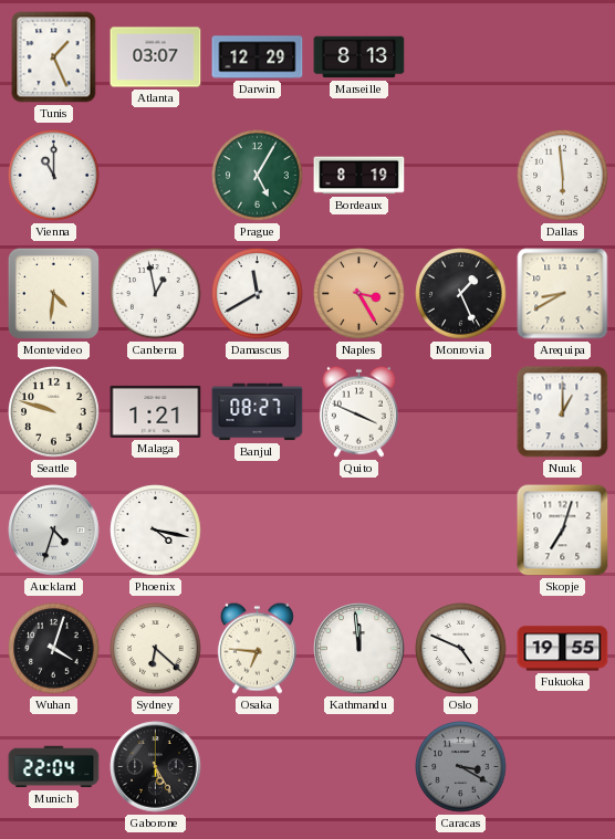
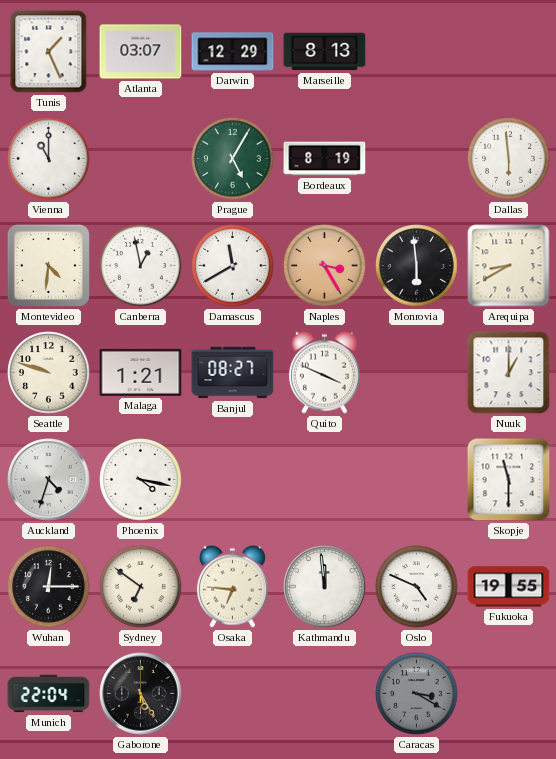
Monrovia: 1:26 -> 5:59 (417, 266)
Skopje: 7:03 -> 11:30 (509, 480)
Wuhan: 4:03 -> 12:15 (49, 587)
Sydney: 6:22 -> 6:51 (141, 587)
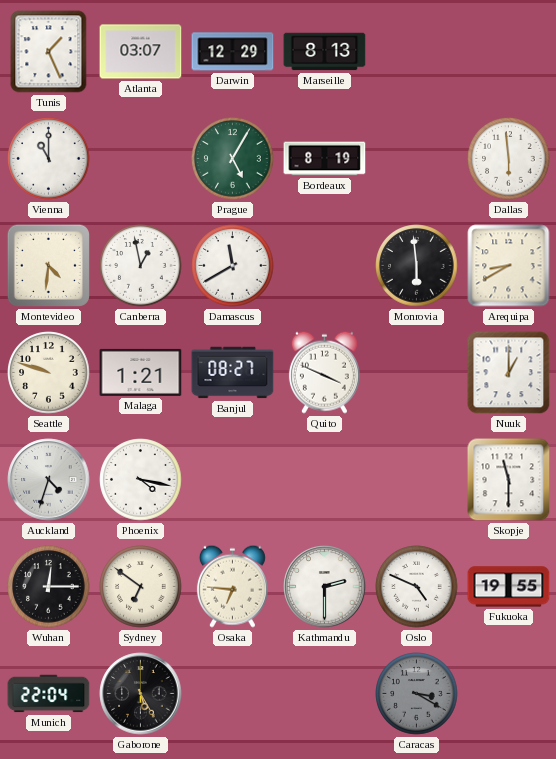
Naples: 3:25 -> none (325, 266)
Kathmandu: 11:59 -> 2:30 (325, 587)
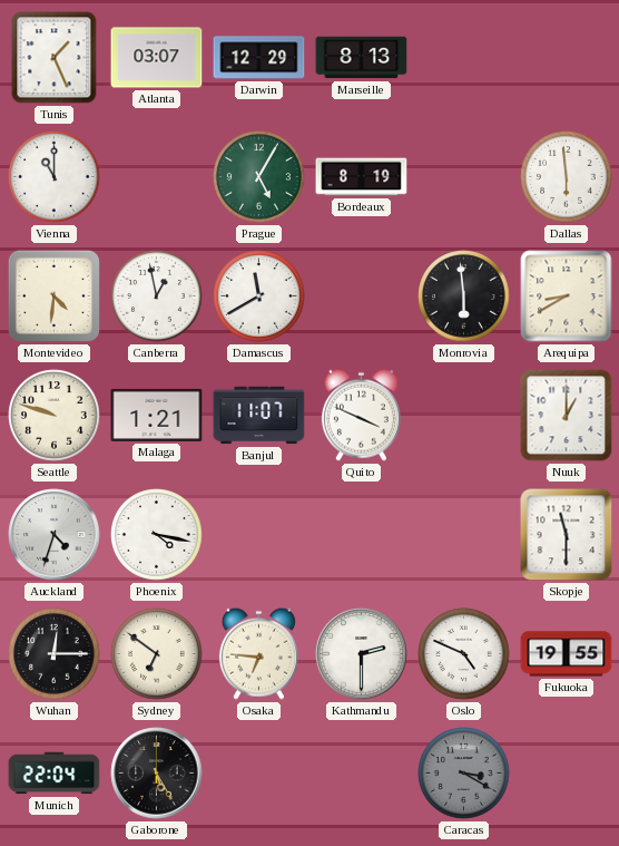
Banjul: 08:27 -> 11:07 (259, 416)
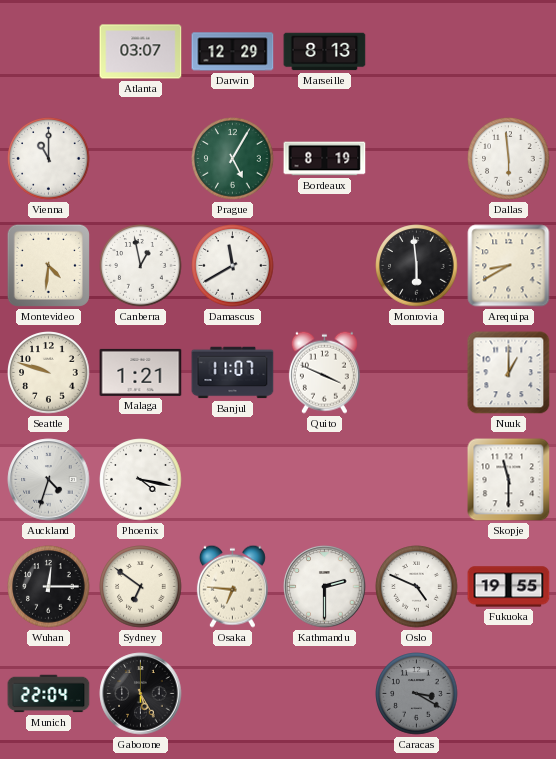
Tunis: 1:26 -> none (55, 58)
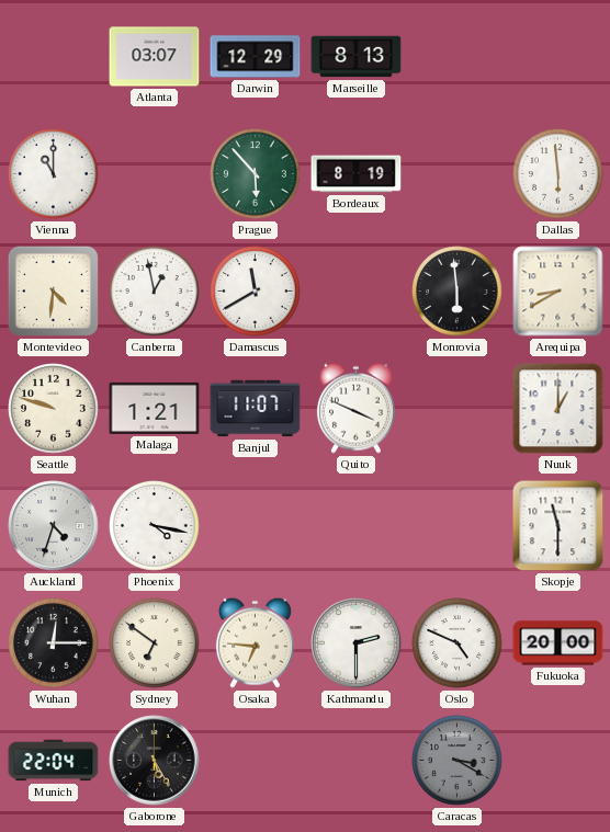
Prague: 5:05 -> 5:53 (256, 174)
Fukuoka: 19:55 -> 20:00 (558, 643)
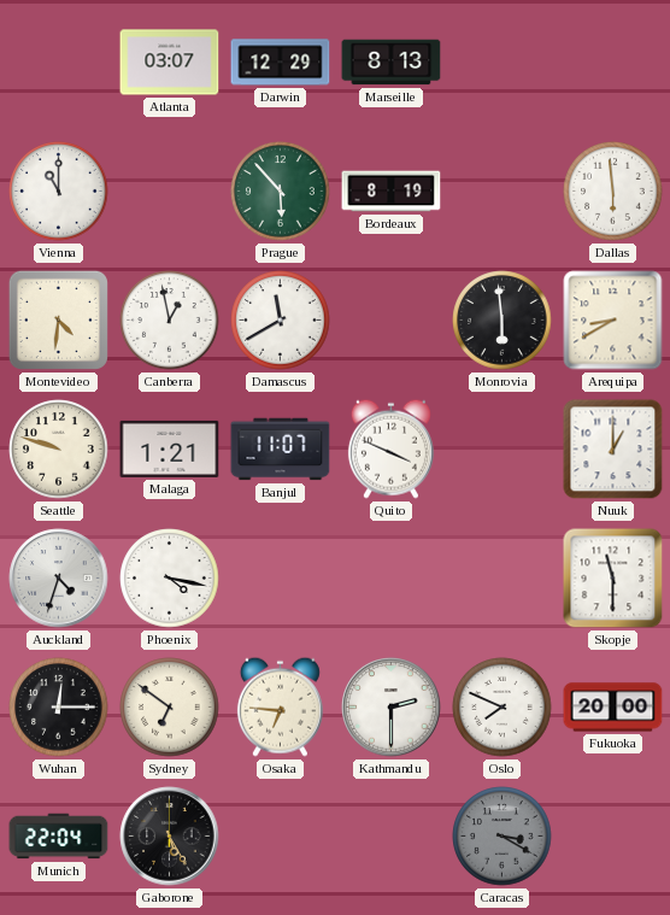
Oslo: 4:49 -> 7:49 (502, 708)
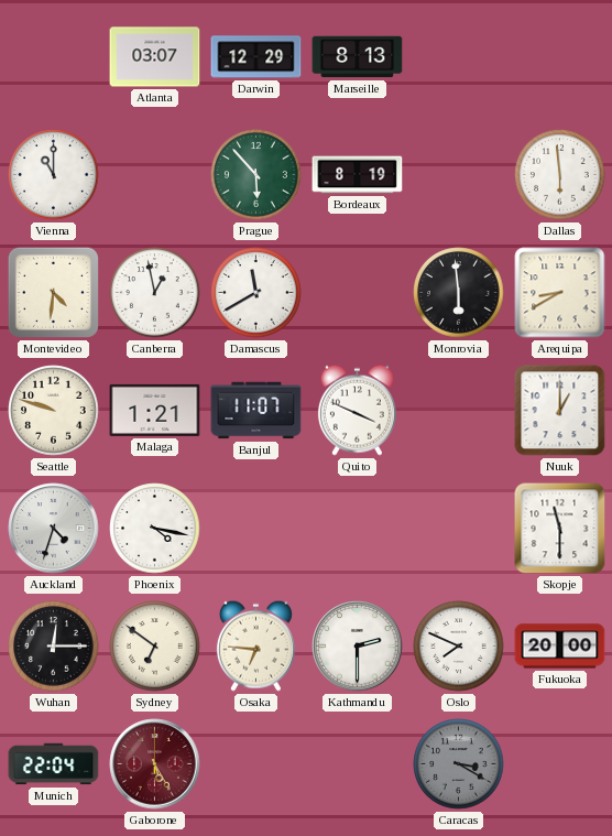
Gaborone dial: black -> burgundy (155, 764)
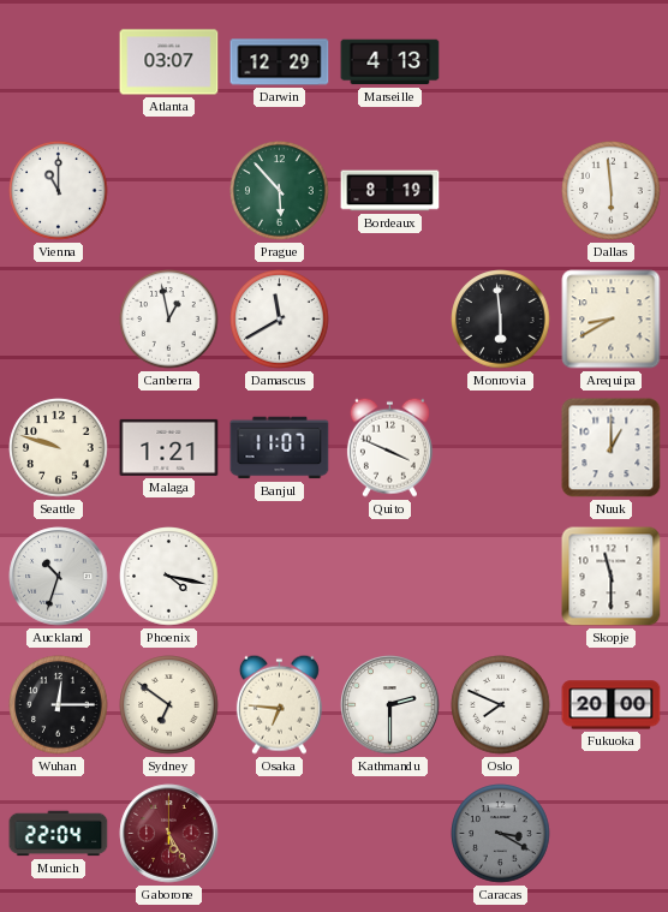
Marseille: 8:13 -> 4:13 (390, 62)
Montevideo: 4:31 -> none (53, 292)
Auckland: 4:33 -> 10:33 (59, 577)
